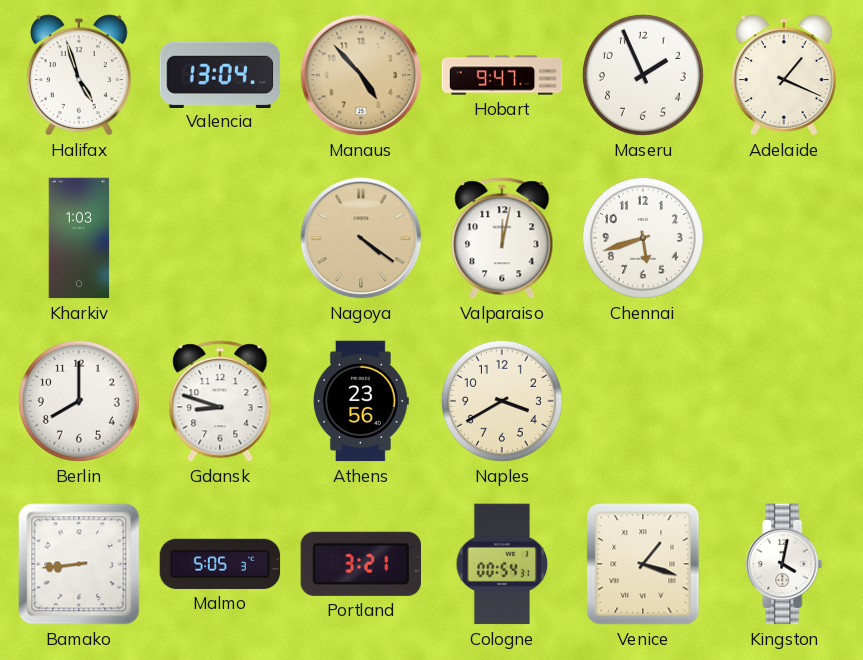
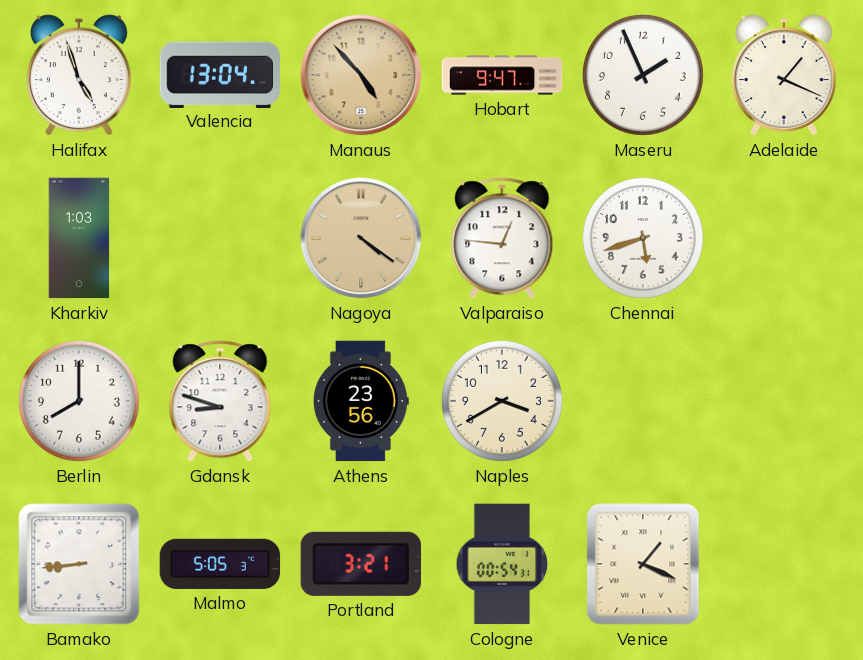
Valparaiso: 12:02 -> 12:46 (502, 238)
Venice: 1:18 -> 1:19 (643, 564)
Kingston: 4:02 -> none (784, 564)
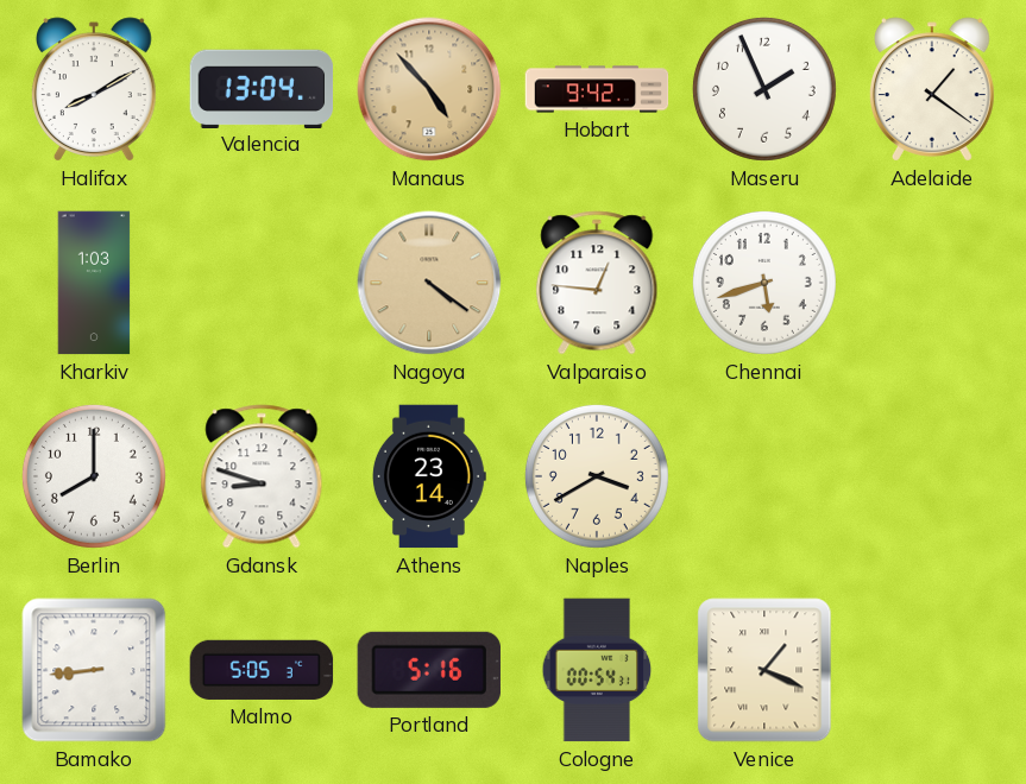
Halifax: 4:57 -> 8:10 (94, 89)
Hobart: 9:47 -> 9:42 (597, 89)
Adelaide: 1:19 -> 1:21 (932, 89)
Athens: 23:56 -> 23:14 (429, 476)
Portland: 3:21 -> 5:16 (428, 670)
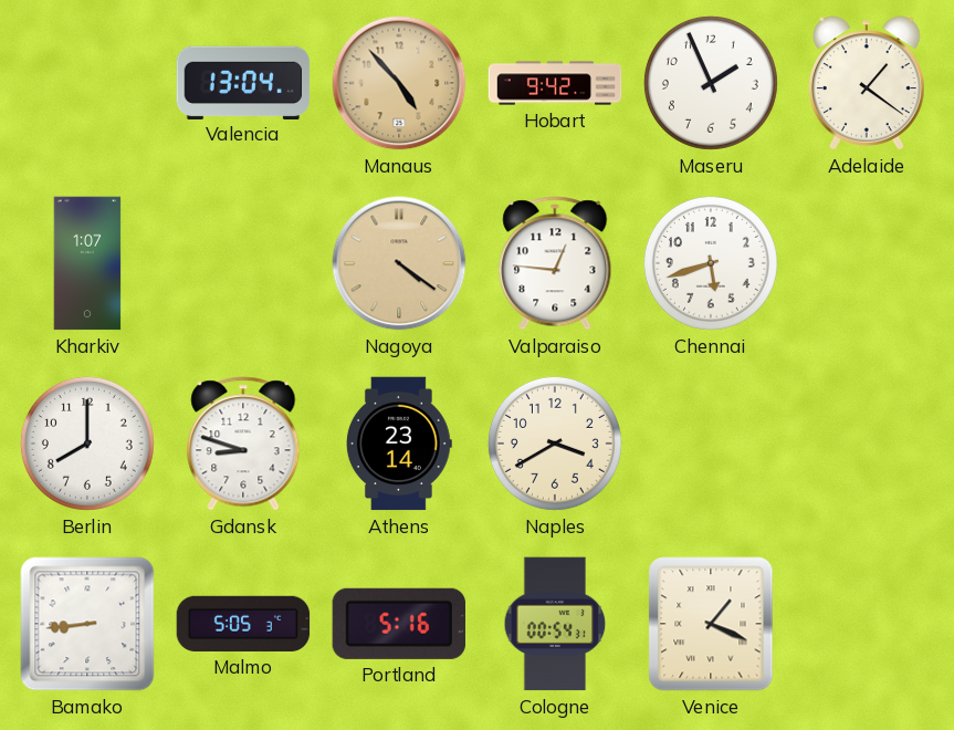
Halifax: 8:10 -> none (94, 89)
Kharkiv: 1:03 -> 1:07 (87, 263)
